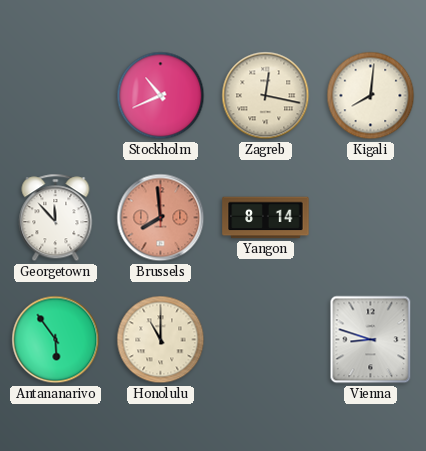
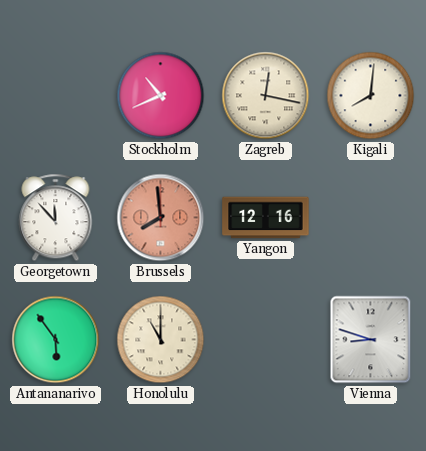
Yangon: 8:14 -> 12:16 (266, 218)
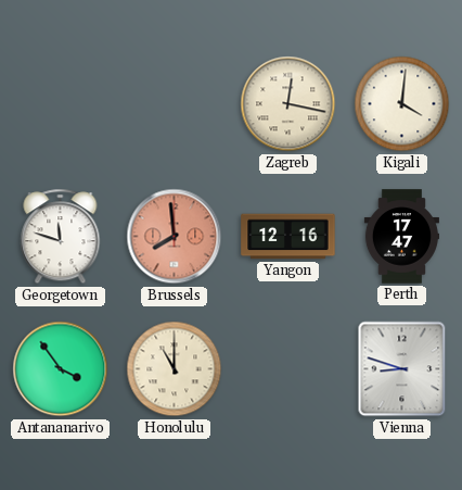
Stockholm: 10:41 -> none (161, 96)
Kigali: 8:01 -> 4:01 (402, 104)
Georgetown: 11:53 -> 11:48 (61, 237)
Perth: none -> 17:47 (401, 237)
Antananarivo: 5:54 -> 3:54 (61, 369)
